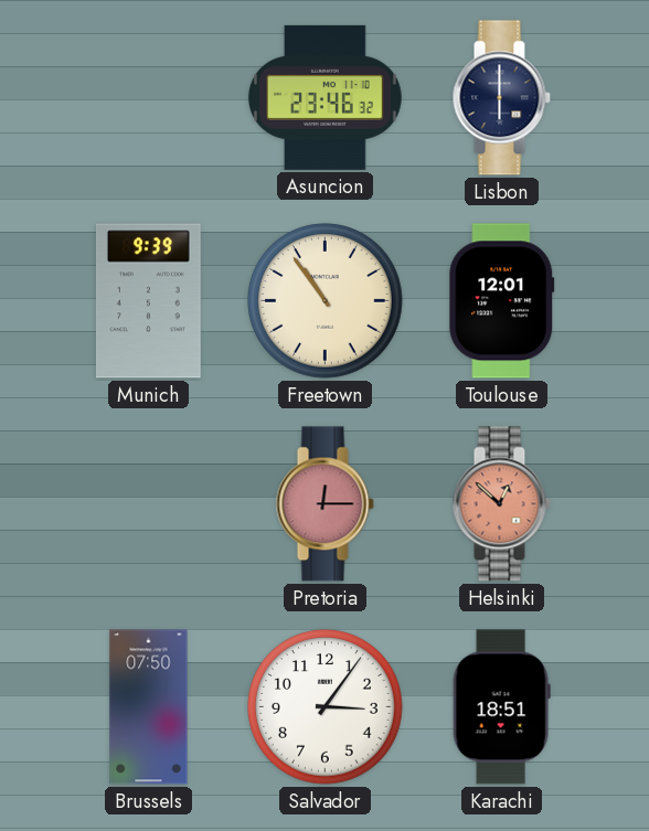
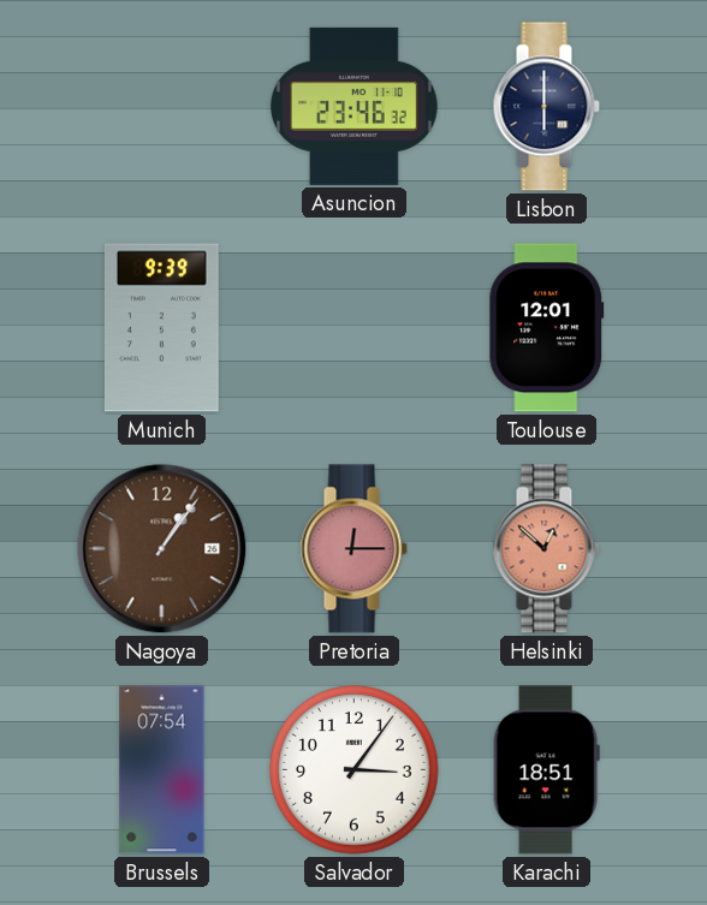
Freetown: 10:54 -> none (326, 301)
Nagoya: none -> 1:06 (162, 549)
Brussels: 07:50 -> 07:54 (162, 770)
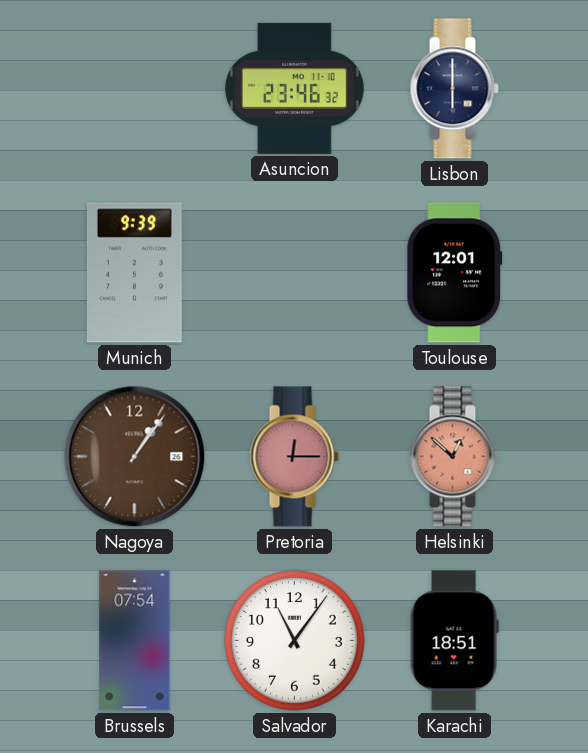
Salvador: 3:06 -> 11:06 (295, 641)
